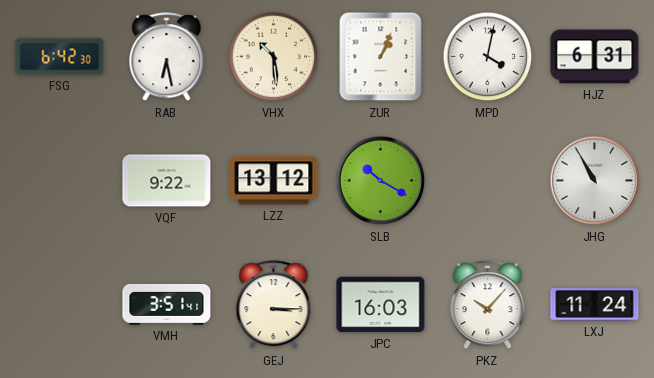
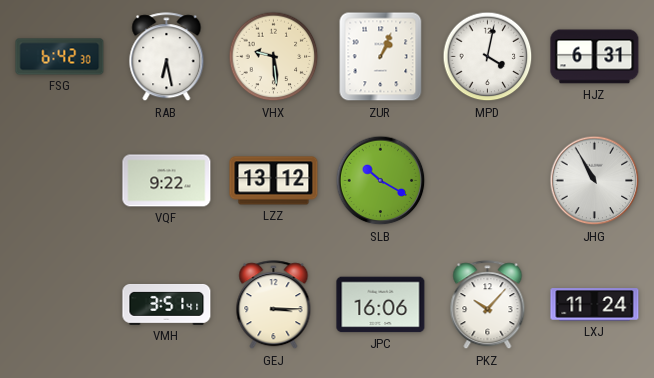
VHX: 10:29 -> 9:29 (274, 57)
JPC: 16:03 -> 16:06 (381, 305)
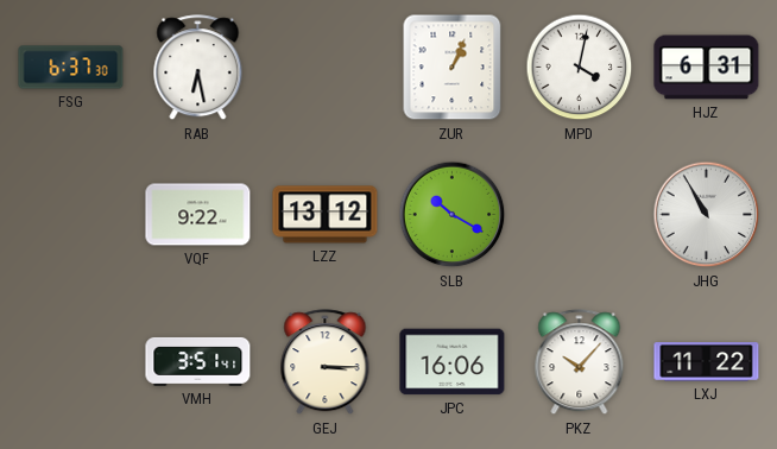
FSG: 6:42 -> 6:37 (71, 68)
VHX: 9:29 -> none (274, 57)
LXJ: 11:24 -> 11:22 (707, 362)
